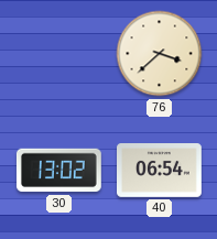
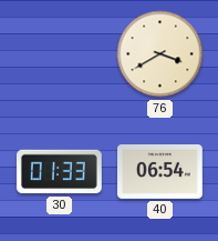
76: 3:38 -> 3:40 (160, 54)
30: 13:02 -> 01:33 (59, 172)
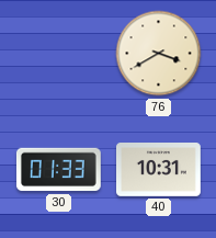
40: 06:54 -> 10:31 (159, 170)
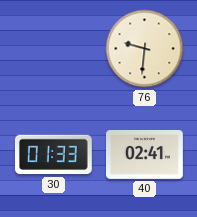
76: 3:40 -> 9:31 (145, 49)
40: 10:31 -> 02:41 (145, 155)
